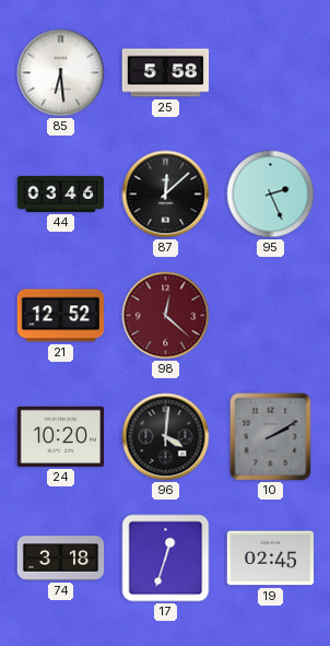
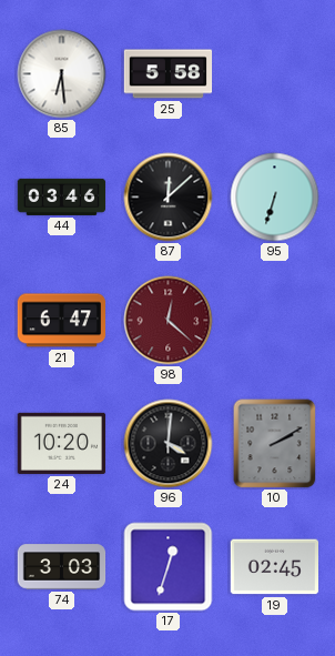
95: 2:26 -> 6:33 (275, 198)
21: 12:52 -> 6:47 (62, 321)
74: 3:18 -> 3:03 (62, 567)
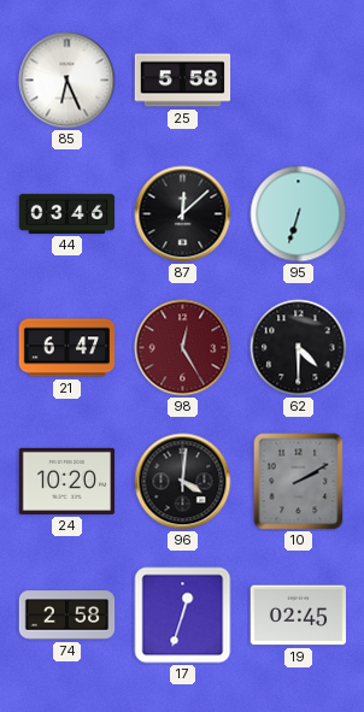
85: 6:29 -> 6:26 (67, 81)
98: 12:22 -> 12:25 (183, 348)
62: none -> 4:30 (299, 348)
74: 3:03 -> 2:58 (67, 616)
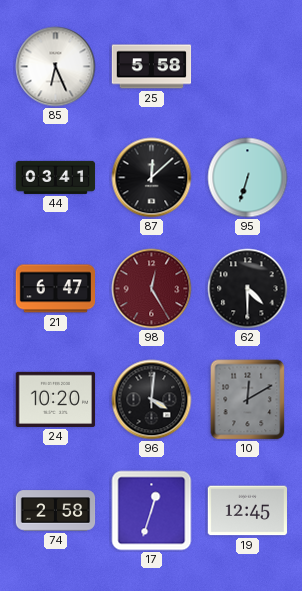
44: 03:46 -> 03:41 (56, 177)
10: 2:10 -> 12:10 (248, 400)
19: 02:45 -> 12:45 (248, 511)
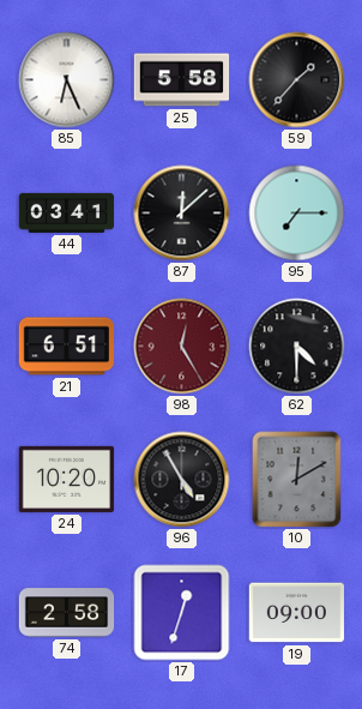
59: none -> 1:37 (297, 80)
95: 6:33 -> 7:15 (297, 214)
21: 6:47 -> 6:51 (67, 347)
96: 4:01 -> 4:55 (182, 480)
19: 12:45 -> 09:00 (297, 613)
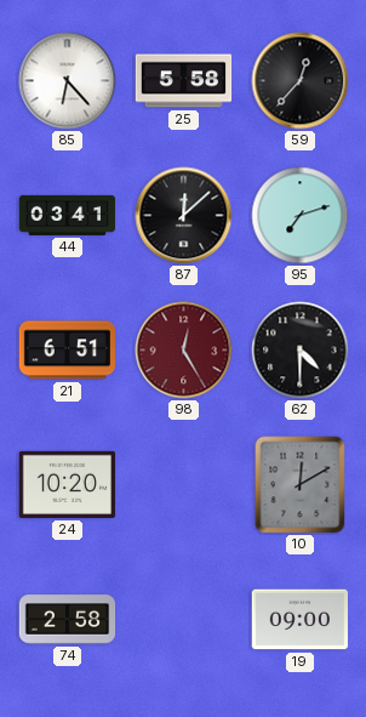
85: 6:26 -> 6:23 (68, 81)
59: 1:37 -> 12:37 (301, 81)
95: 7:15 -> 7:12 (301, 216)
96: 4:55 -> none (182, 480)
17: 12:33 -> none (182, 613)
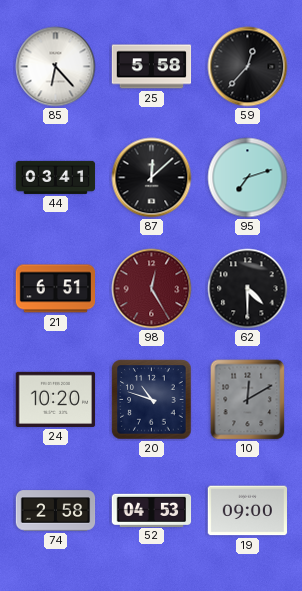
20: none -> 10:48 (152, 400)
52: none -> 04:53 (152, 510)
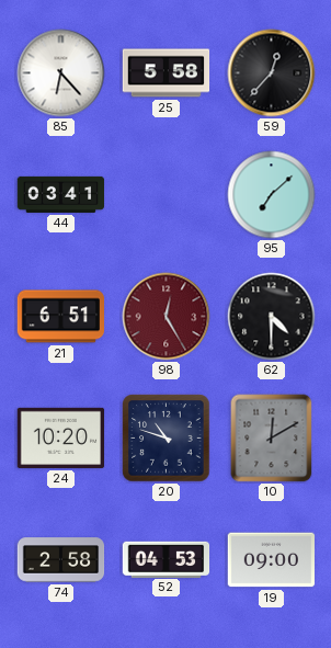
87: 12:08 -> none (152, 178)
95: 7:12 -> 7:08 (272, 195)
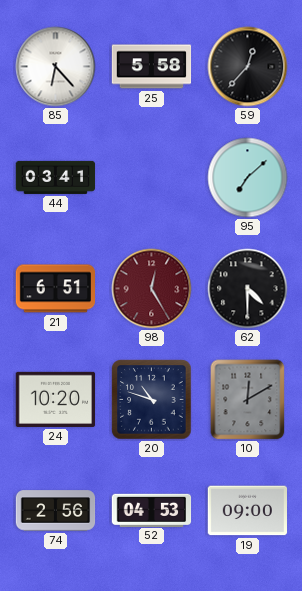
74: 2:58 -> 2:56 (56, 511)
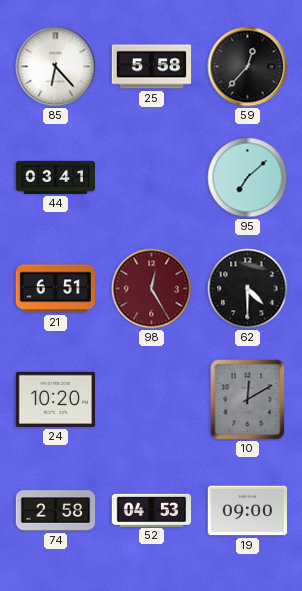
20: 10:48 -> none (152, 400)
74: 2:56 -> 2:58 (56, 511)
